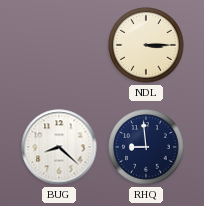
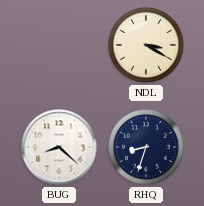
NDL: 3:15 -> 3:20 (146, 45)
RHQ: 8:59 -> 8:33 (146, 147)
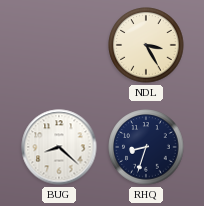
NDL: 3:20 -> 3:25 (146, 45)
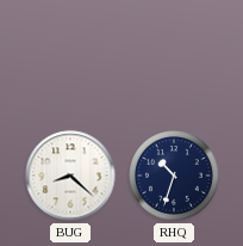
NDL: 3:25 -> none (146, 45)
RHQ: 8:33 -> 10:33 (174, 176)
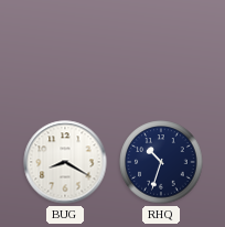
BUG: 8:22 -> 8:20 (65, 162)
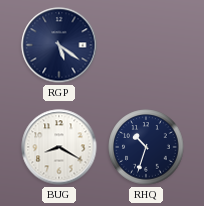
RGP: none -> 5:21 (59, 45)
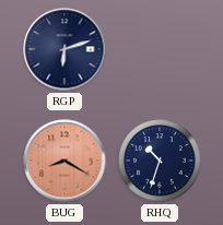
RGP: 5:21 -> 6:12 (64, 49)
BUG dial: white -> salmon (64, 161)
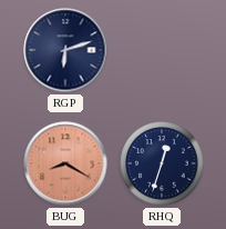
RHQ: 10:33 -> 12:33 (162, 163)
